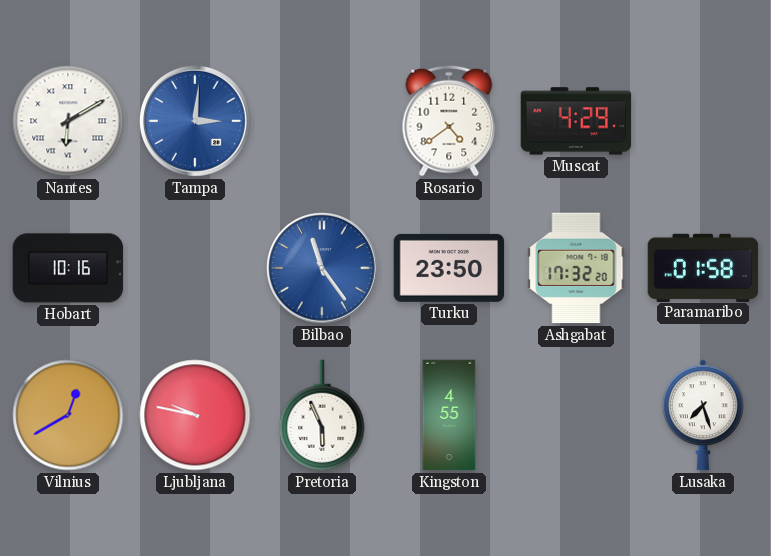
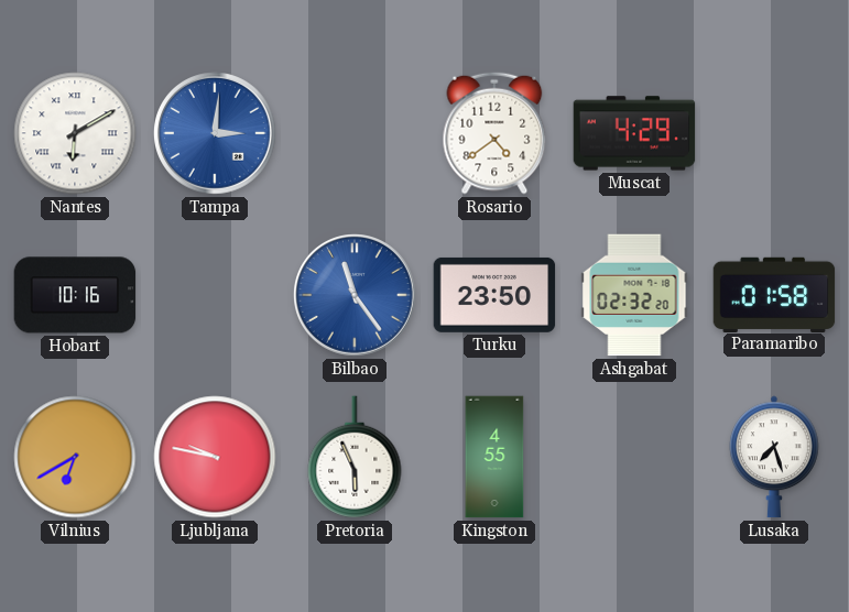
Ashgabat: 17:32 -> 02:32 (634, 295)
Vilnius: 12:40 -> 6:40 (75, 457)
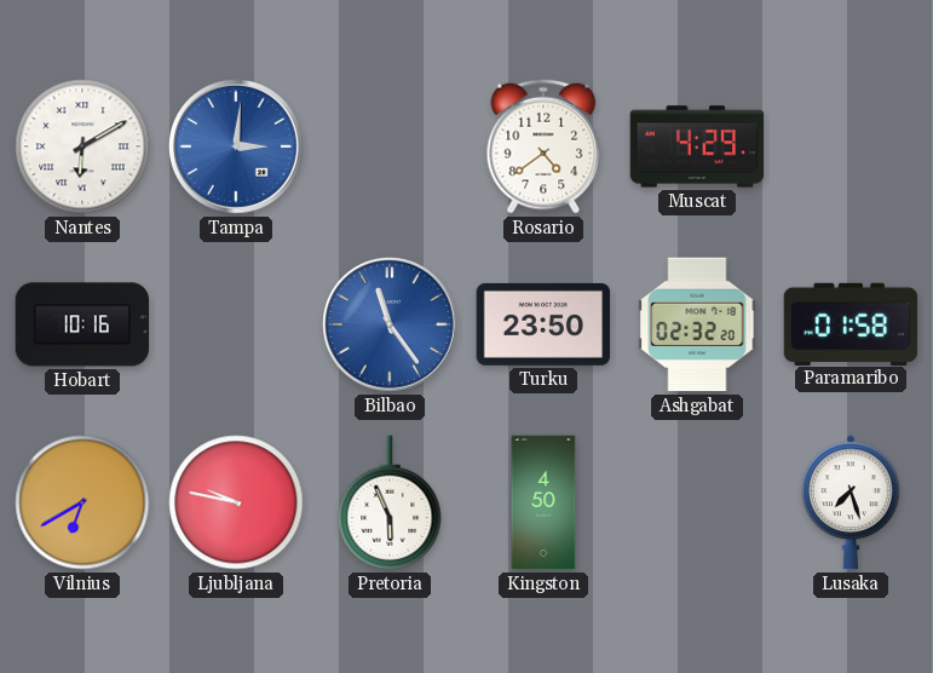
Kingston: 4:55 -> 4:50 (543, 502)
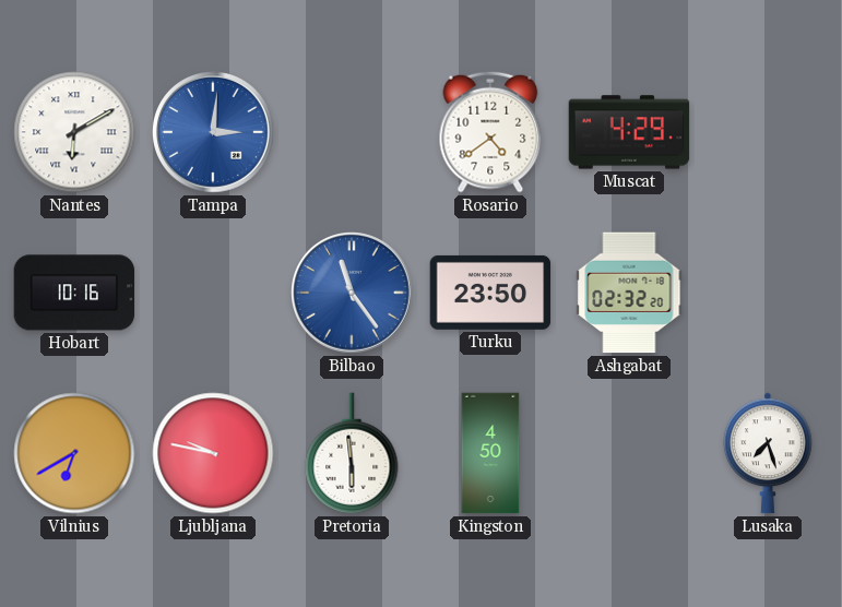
Paramaribo: 01:58 -> none (851, 323)
Pretoria: 5:56 -> 5:59 (352, 453)
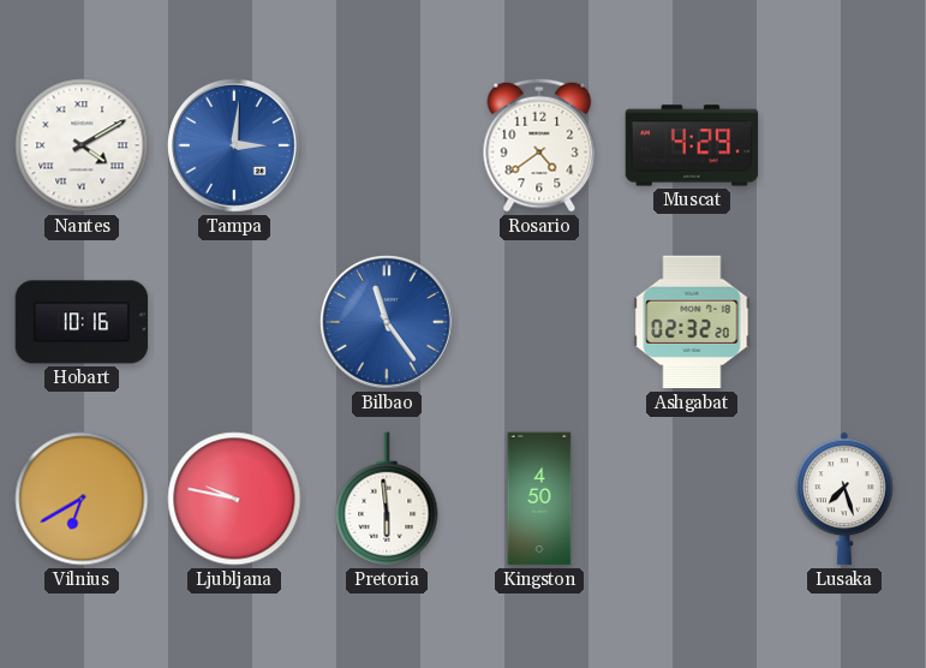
Nantes: 6:10 -> 4:10 (82, 145)
Turku: 23:50 -> none (490, 293)
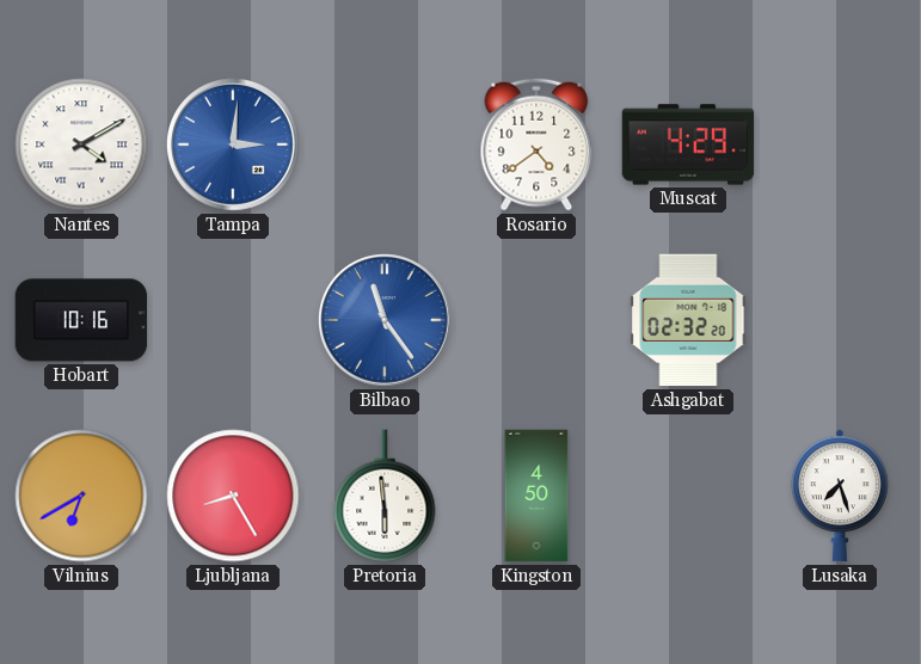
Ljubljana: 9:47 -> 8:25 (233, 496)
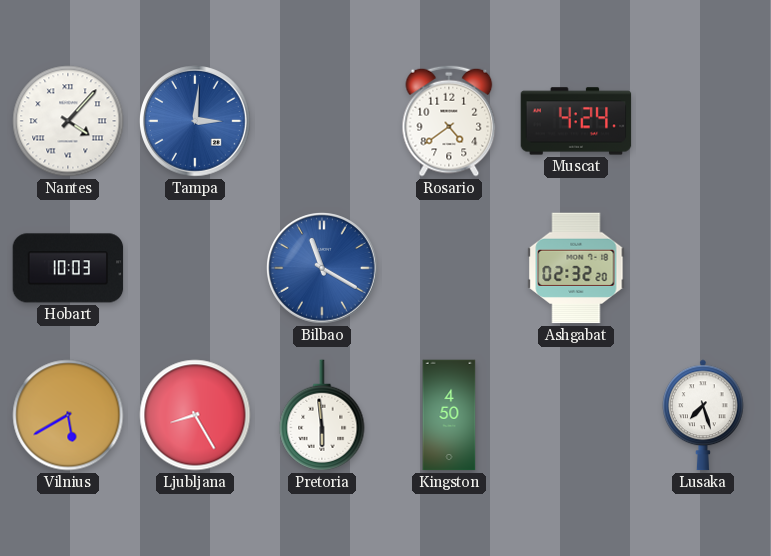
Nantes: 4:10 -> 4:07 (68, 121)
Muscat: 4:29 -> 4:24 (576, 121)
Hobart: 10:16 -> 10:03 (68, 268)
Bilbao: 11:24 -> 11:20 (323, 269)
Vilnius: 6:40 -> 5:40 (68, 415)
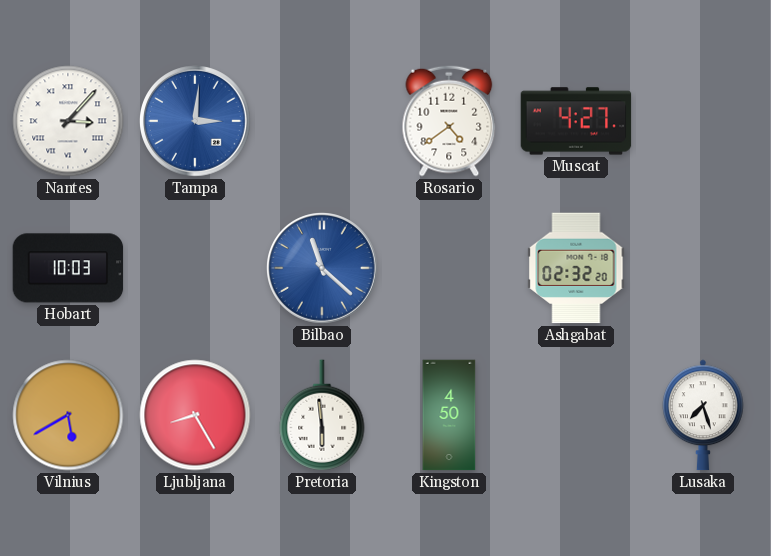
Nantes: 4:07 -> 3:07 (68, 121)
Muscat: 4:24 -> 4:27 (576, 121)
Bilbao: 11:20 -> 11:22 (323, 269)
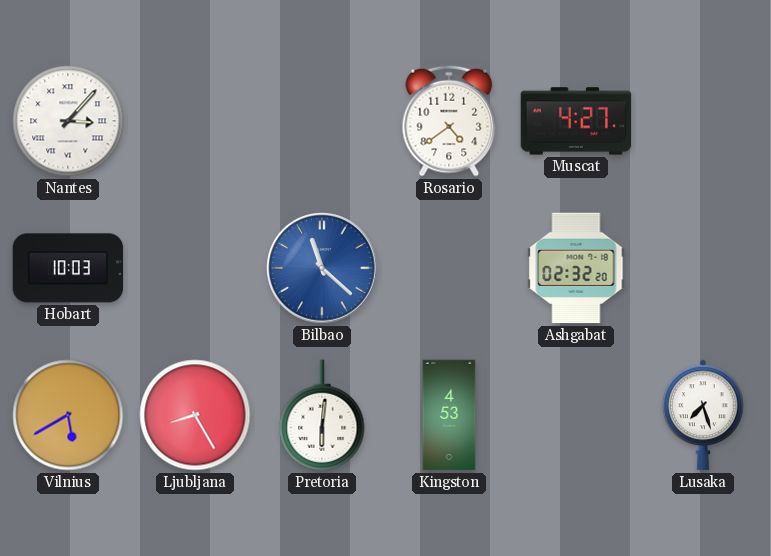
Tampa: 3:01 -> none (196, 122)
Pretoria: 5:59 -> 6:01 (322, 415)
Kingston: 4:50 -> 4:53 (449, 415)
